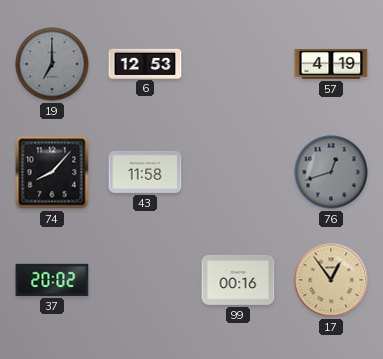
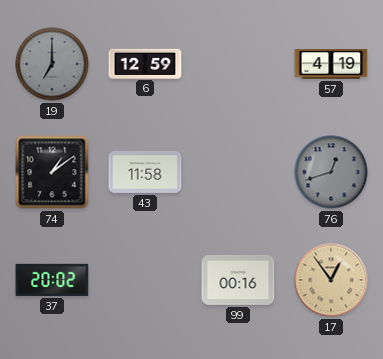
6: 12:53 -> 12:59 (145, 63)
74: 8:07 -> 1:09 (52, 172)
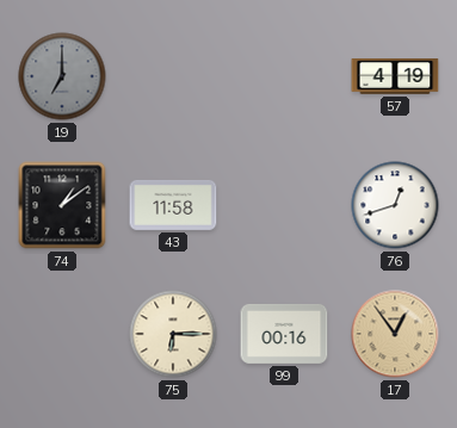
6: 12:59 -> none (145, 63)
76 dial: grey -> white (395, 205)
37: 20:02 -> none (52, 280)
75: none -> 6:15 (173, 334)
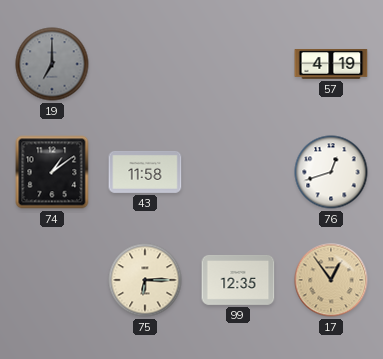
99: 00:16 -> 12:35 (238, 280)
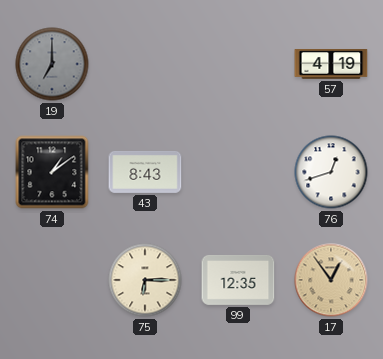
43: 11:58 -> 8:43 (145, 172)
